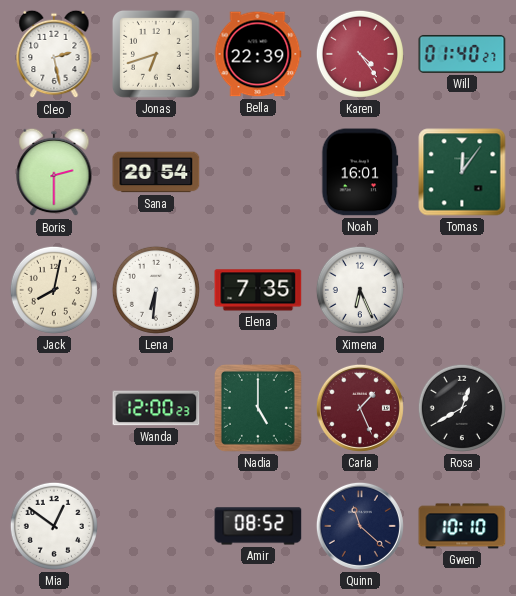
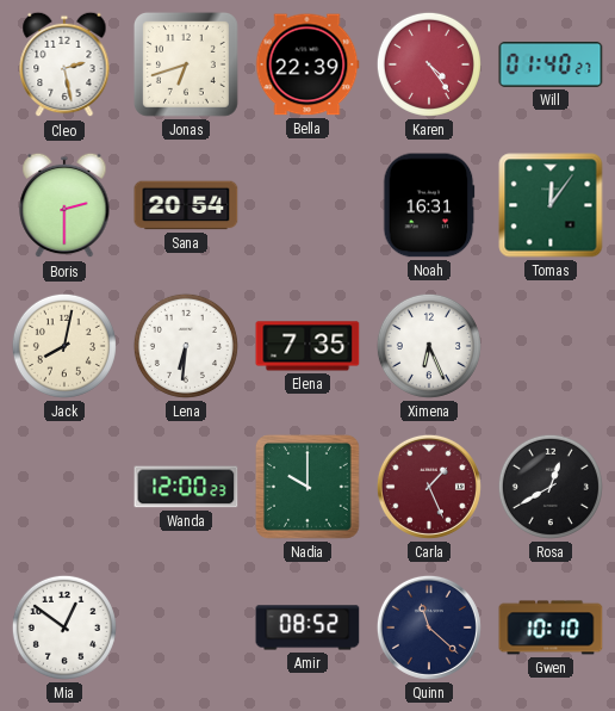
Noah: 16:01 -> 16:31 (429, 205)
Nadia: 5:00 -> 10:00 (307, 487)
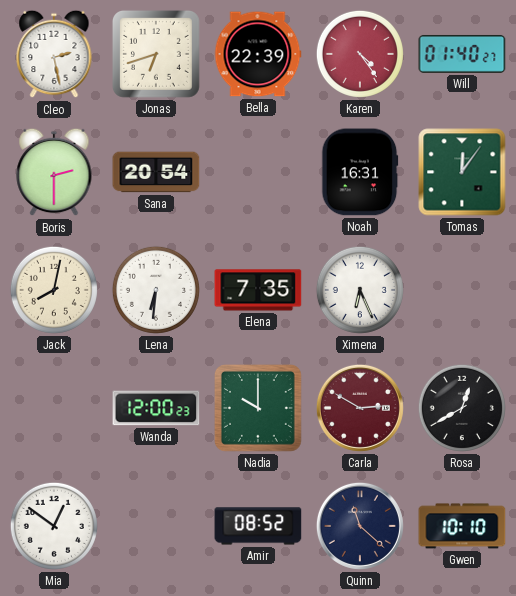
Carla: 1:26 -> 2:50 (360, 408)
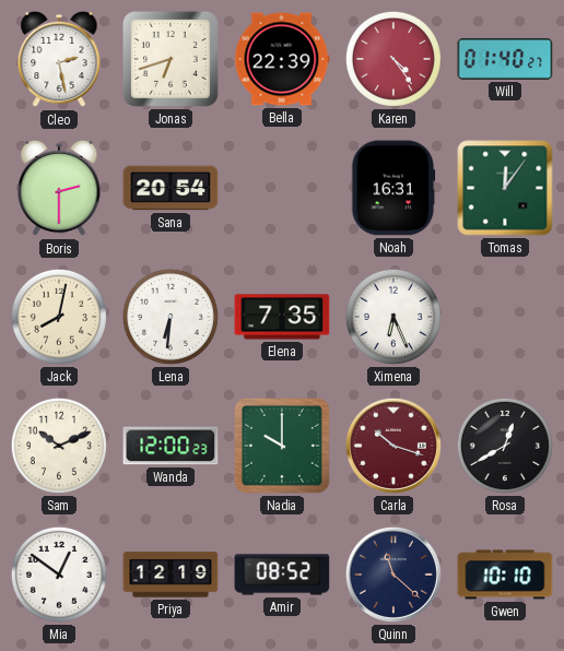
Sam: none -> 10:11 (59, 446)
Carla: 2:50 -> 10:18 (393, 446)
Priya: none -> 12:19 (171, 575)
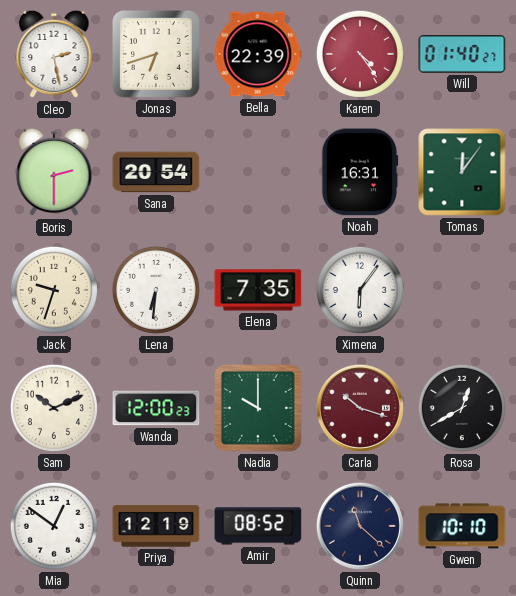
Jack: 8:02 -> 9:33 (54, 290)
Ximena: 6:26 -> 6:06 (360, 290)
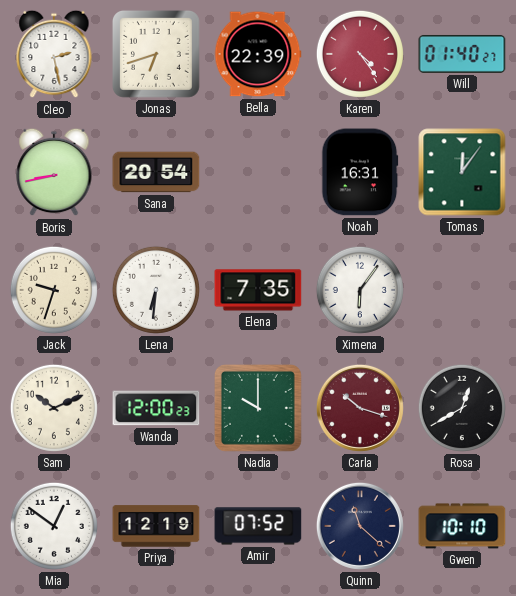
Boris: 2:30 -> 8:43 (54, 172)
Amir: 08:52 -> 07:52 (258, 526)
